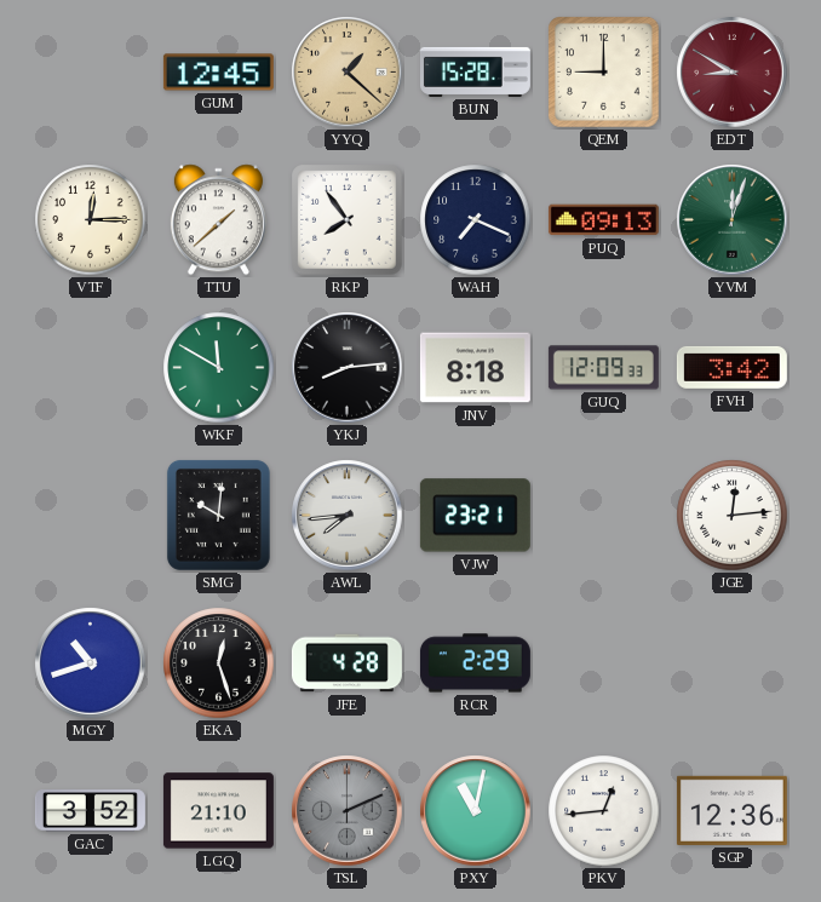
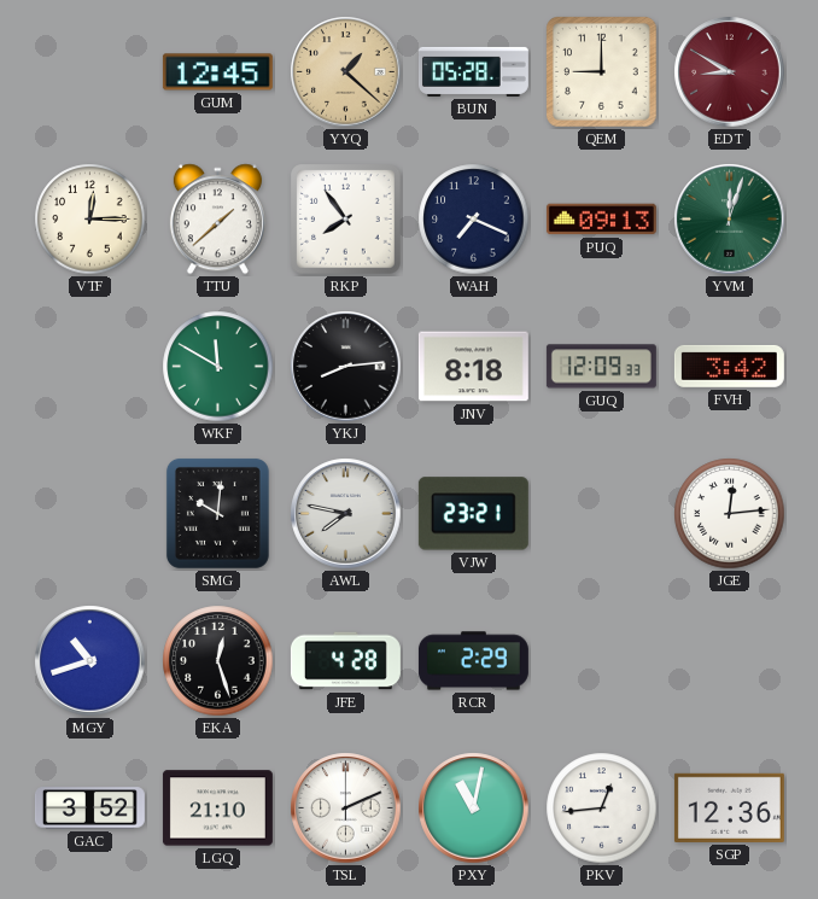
BUN: 15:28 -> 05:28 (473, 71)
AWL: 7:44 -> 7:47 (346, 514)
TSL dial: grey -> white (346, 808)
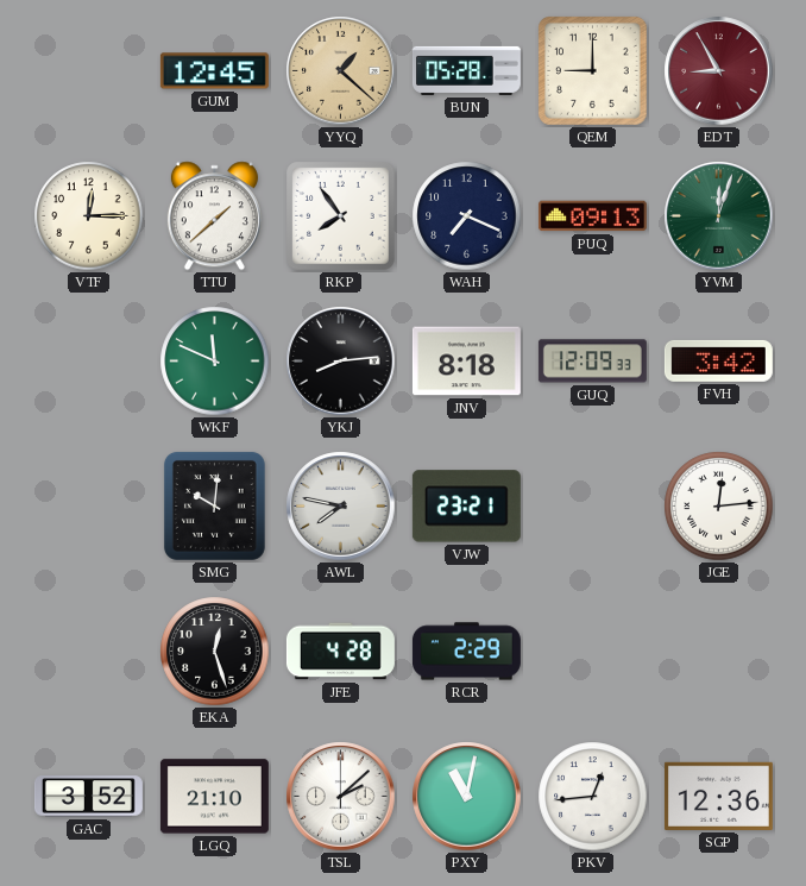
EDT: 8:50 -> 8:55 (719, 71)
WKF: 11:50 -> 11:49 (215, 362)
MGY: 10:42 -> none (90, 661)
TSL: 2:11 -> 2:08 (341, 797)
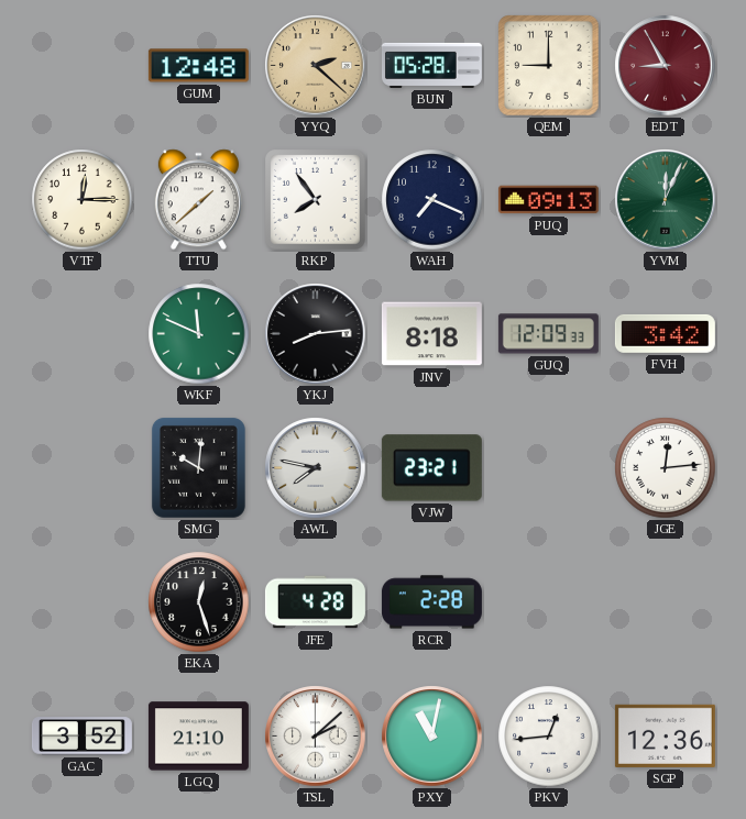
GUM: 12:45 -> 12:48 (198, 66)
YYQ: 1:22 -> 2:22 (316, 66)
YVM: 12:03 -> 12:04 (666, 200)
RCR: 2:29 -> 2:28 (431, 602)
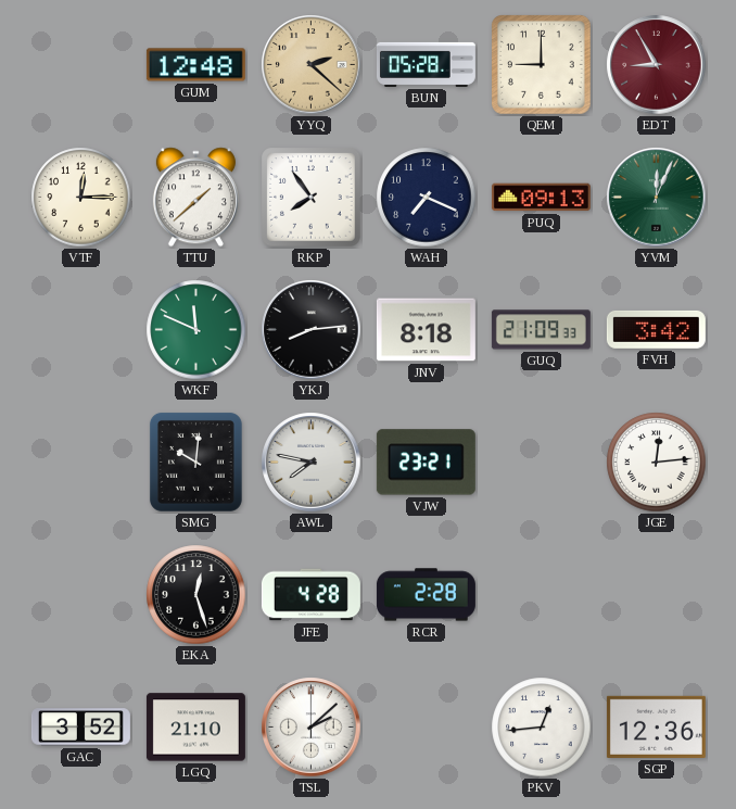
GUQ: 12:09 -> 21:09 (541, 330)
PXY: 11:02 -> none (432, 737)
